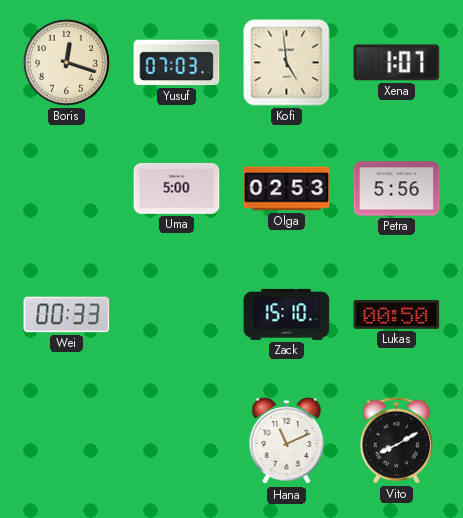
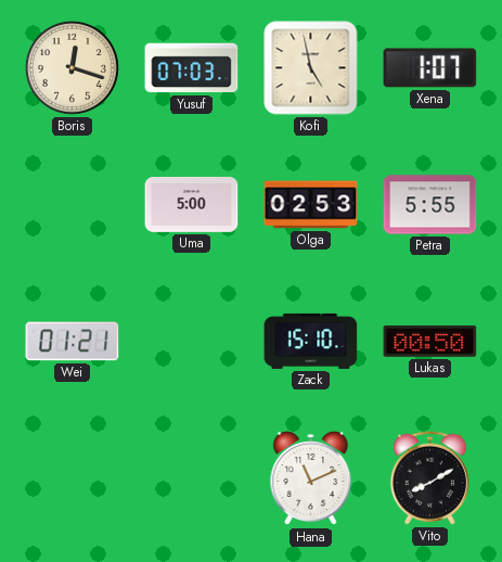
Kofi: 4:59 -> 4:58 (311, 68)
Petra: 5:56 -> 5:55 (430, 205)
Wei: 00:33 -> 01:21 (73, 342)
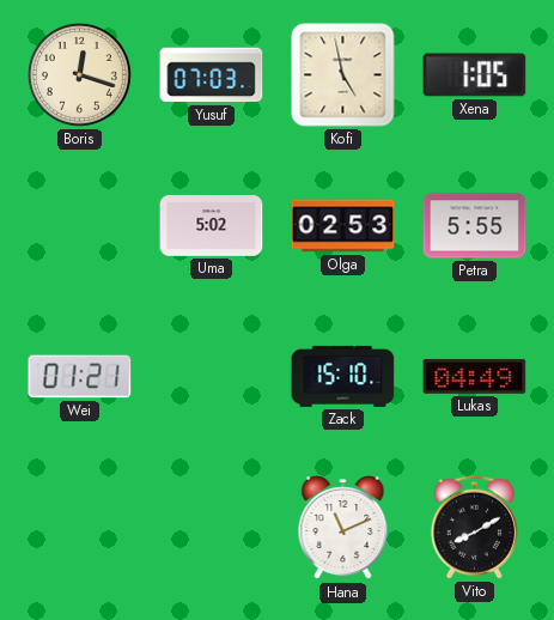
Xena: 1:07 -> 1:05 (475, 75)
Uma: 5:00 -> 5:02 (212, 225)
Lukas: 00:50 -> 04:49 (475, 376)
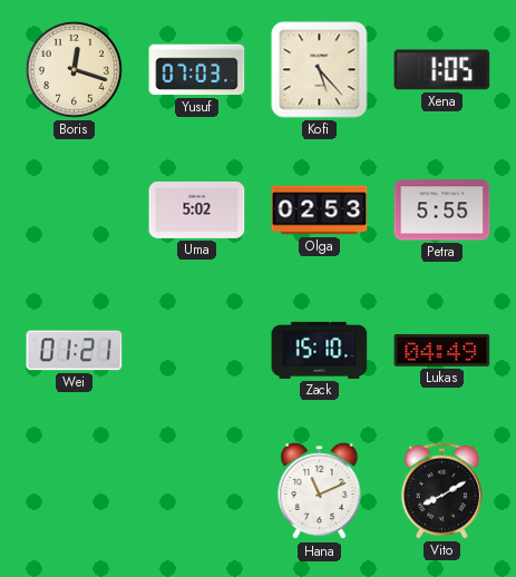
Kofi: 4:58 -> 5:23 (320, 70)
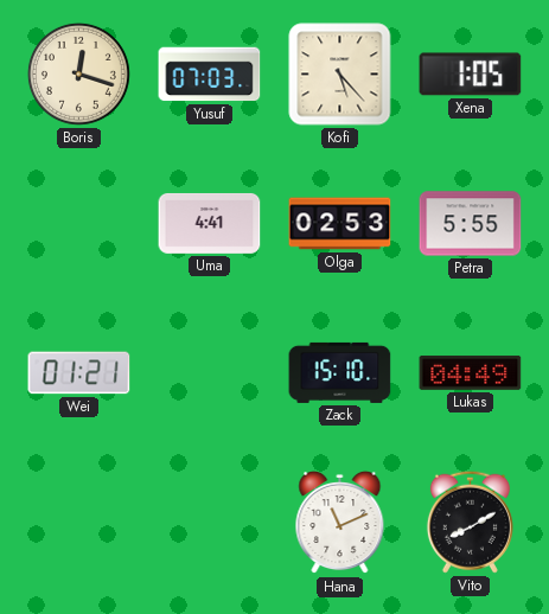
Uma: 5:02 -> 4:41 (210, 223)
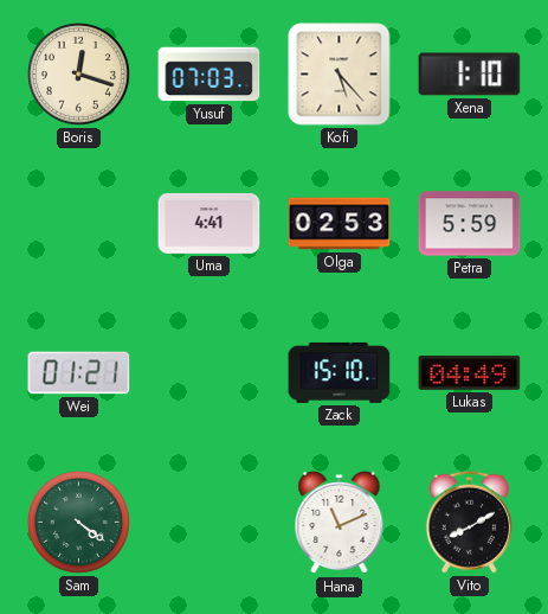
Xena: 1:05 -> 1:10 (470, 75)
Petra: 5:55 -> 5:59 (470, 224)
Sam: none -> 4:21 (78, 522)
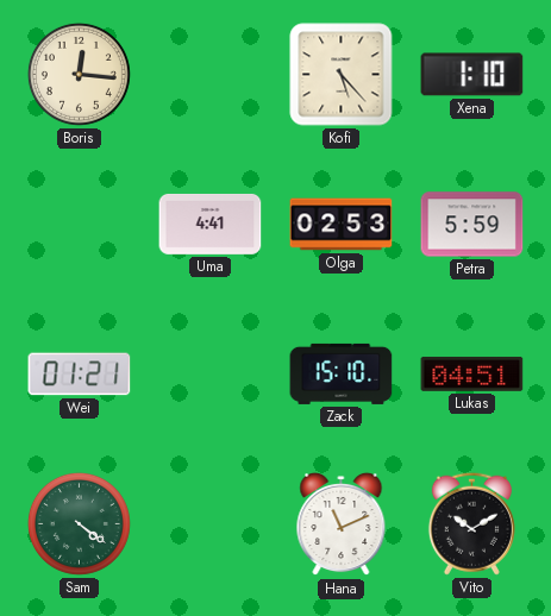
Boris: 12:18 -> 12:16 (79, 74)
Yusuf: 07:03 -> none (209, 75)
Lukas: 04:49 -> 04:51 (472, 373)
Vito: 8:10 -> 10:10 (471, 523)
